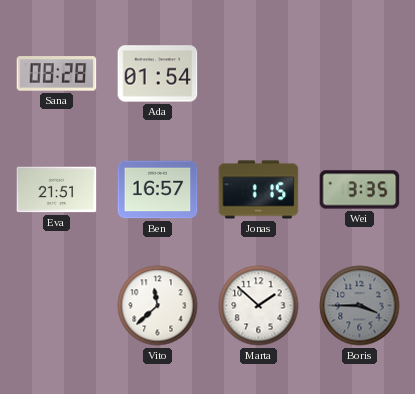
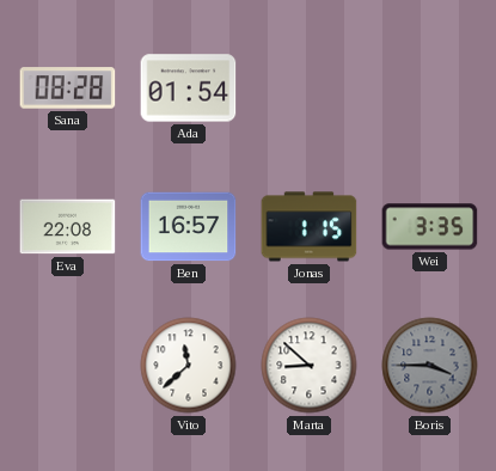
Eva: 21:51 -> 22:08 (68, 227)
Marta: 1:52 -> 8:52 (310, 366)
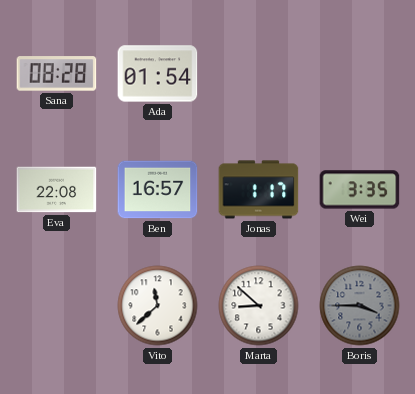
Jonas: 1:15 -> 1:17 (259, 190)
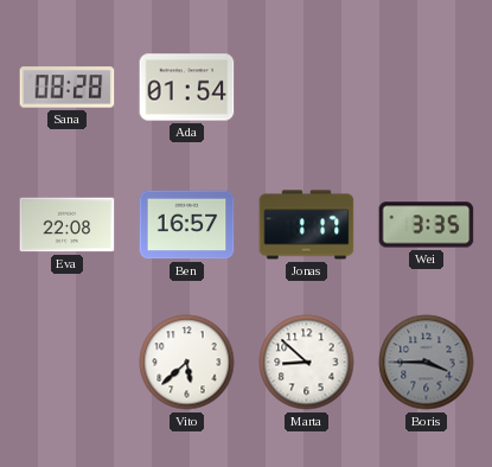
Vito: 11:38 -> 5:38 (187, 363)
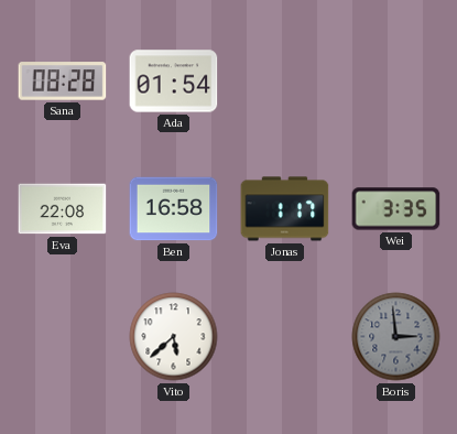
Ben: 16:57 -> 16:58 (174, 209)
Marta: 8:52 -> none (307, 363)
Boris: 3:45 -> 2:59 (396, 337)
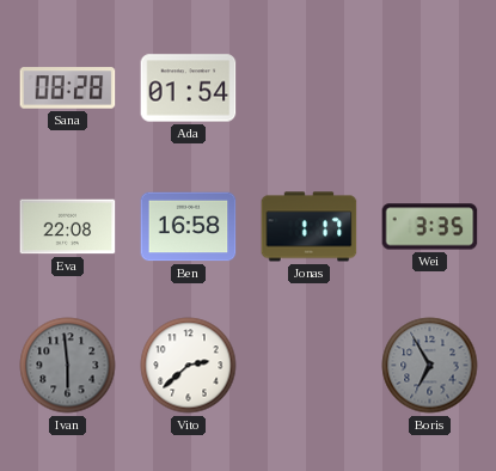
Ivan: none -> 5:59 (68, 366)
Vito: 5:38 -> 2:38 (189, 366)
Boris: 2:59 -> 6:55 (430, 366)
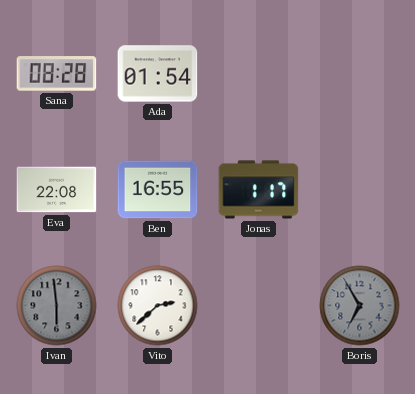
Ben: 16:58 -> 16:55 (158, 190)
Wei: 3:35 -> none (430, 227)
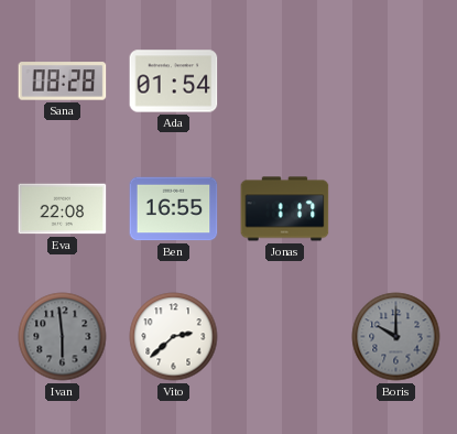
Boris: 6:55 -> 10:00 (396, 337)
